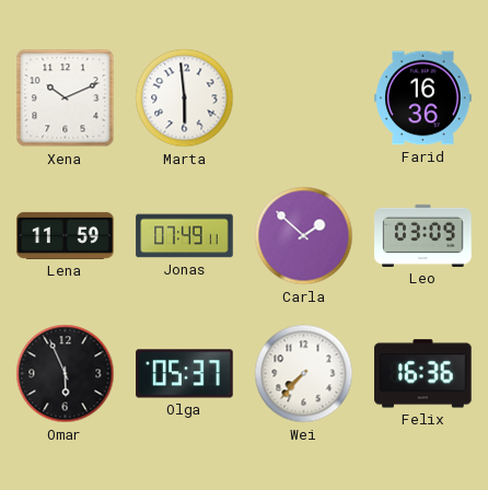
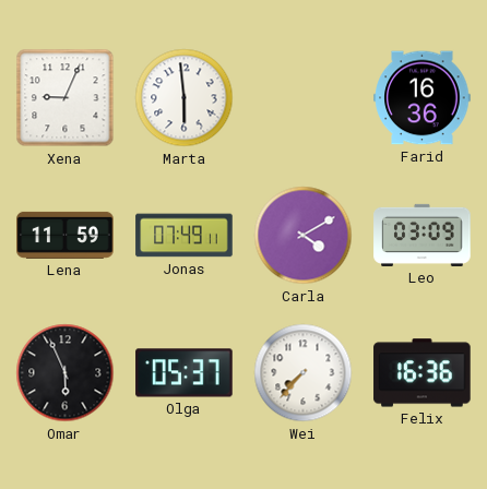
Xena: 10:11 -> 9:04 (66, 98)
Carla: 1:52 -> 4:10 (304, 236)
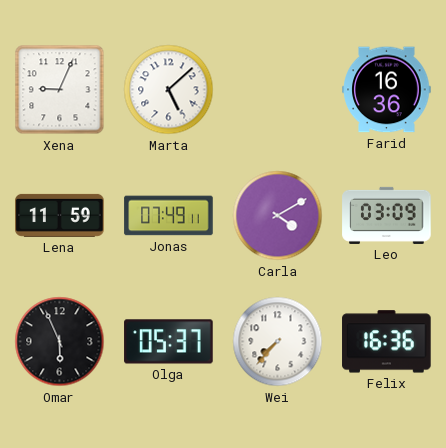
Marta: 5:59 -> 5:08 (169, 90)
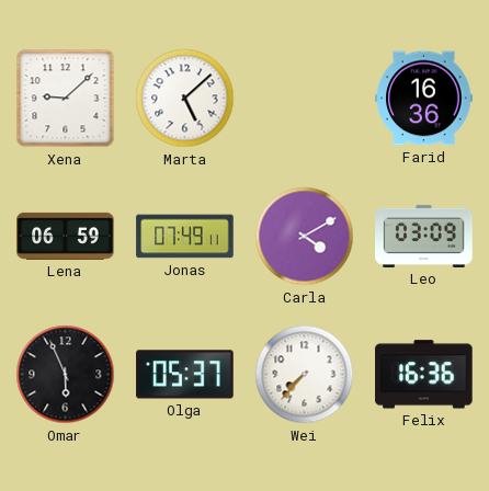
Xena: 9:04 -> 9:08 (66, 99)
Lena: 11:59 -> 06:59 (66, 236)
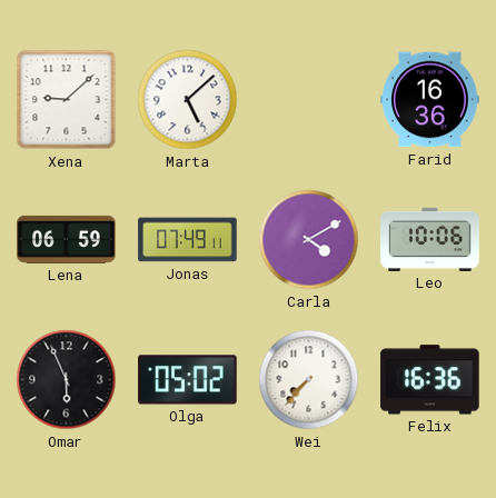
Leo: 03:09 -> 10:06 (430, 239)
Olga: 05:37 -> 05:02 (188, 380)
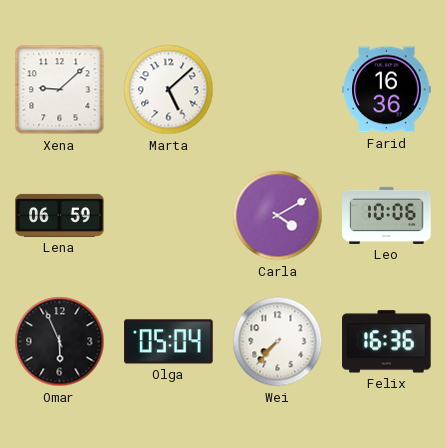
Jonas: 07:49 -> none (188, 240)
Olga: 05:02 -> 05:04 (169, 342)
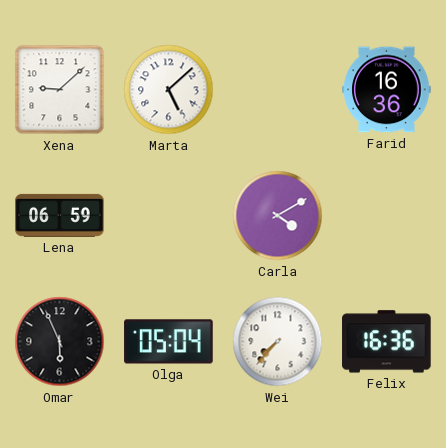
Leo: 10:06 -> none (387, 215)
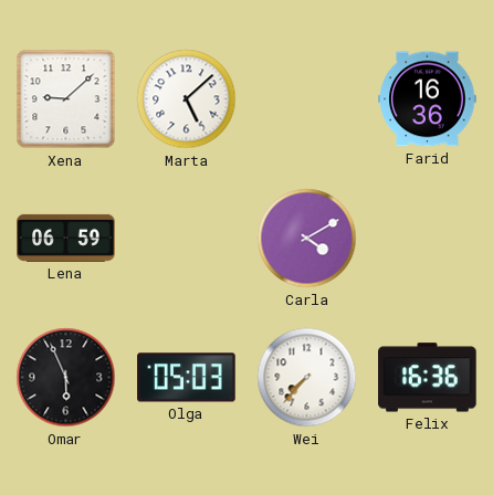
Olga: 05:04 -> 05:03 (187, 378)
